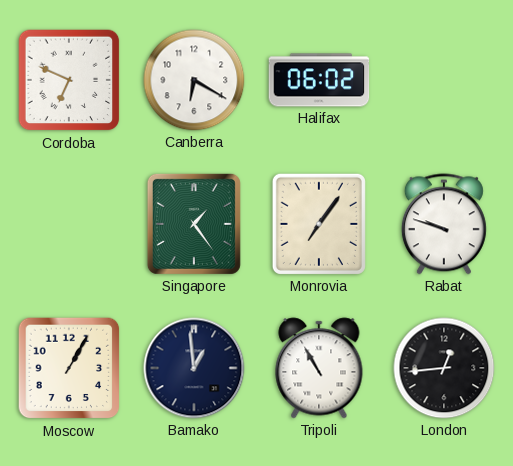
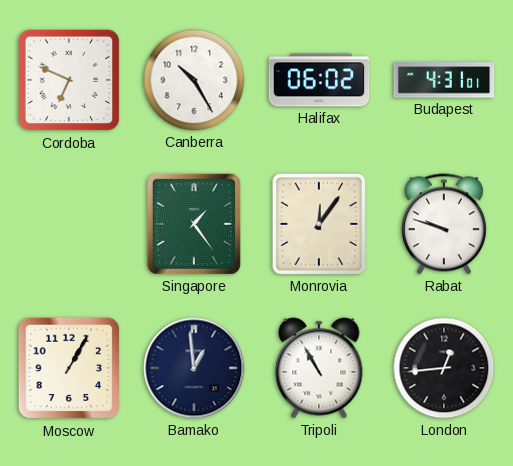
Canberra: 6:20 -> 10:25 (194, 80)
Budapest: none -> 4:31 (444, 80)
Monrovia: 7:06 -> 12:06 (319, 224)
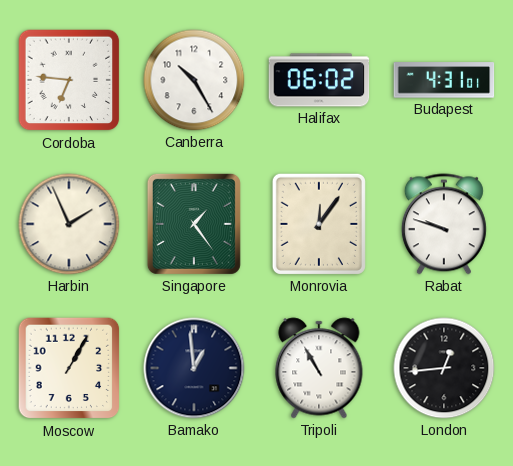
Cordoba: 6:49 -> 6:46 (69, 80)
Harbin: none -> 1:56 (69, 224)
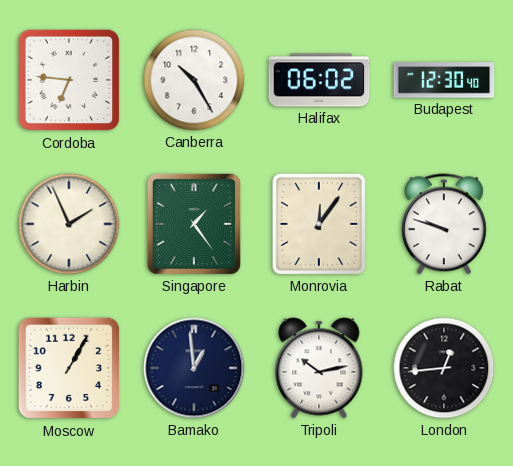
Budapest: 4:31 -> 12:30 (444, 80)
Tripoli: 10:55 -> 10:13 (319, 368)
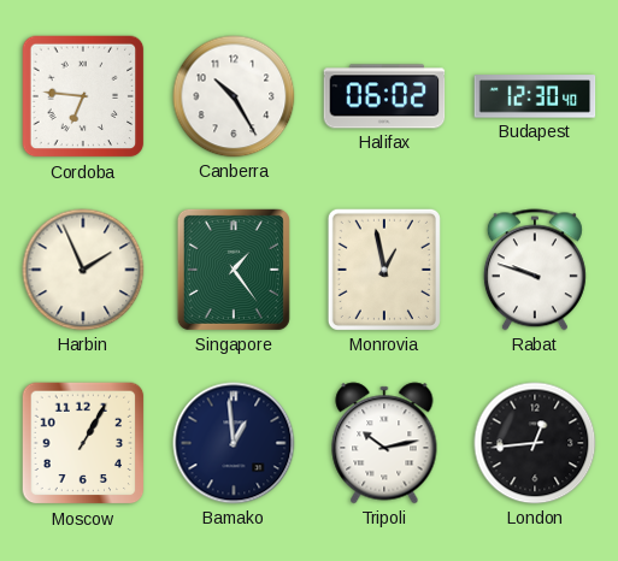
Monrovia: 12:06 -> 12:58 (384, 270)
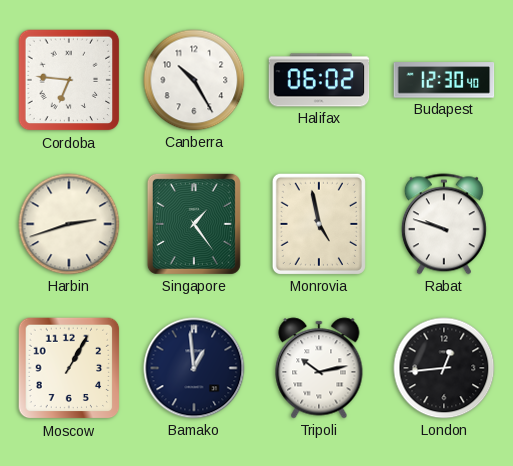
Harbin: 1:56 -> 2:42 (69, 224)
Monrovia: 12:58 -> 4:58 (319, 224)
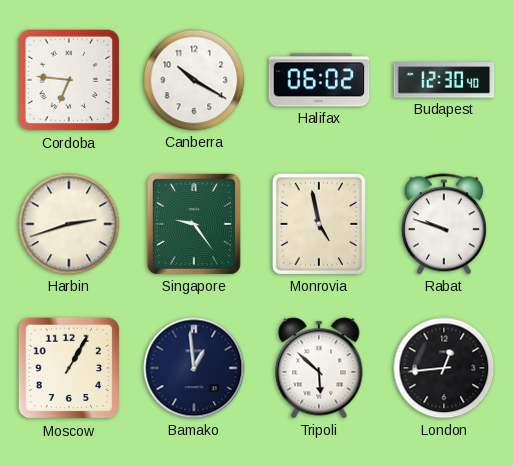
Canberra: 10:25 -> 10:20 (194, 80)
Singapore: 1:24 -> 9:24 (194, 224)
Tripoli: 10:13 -> 5:52 (319, 368)
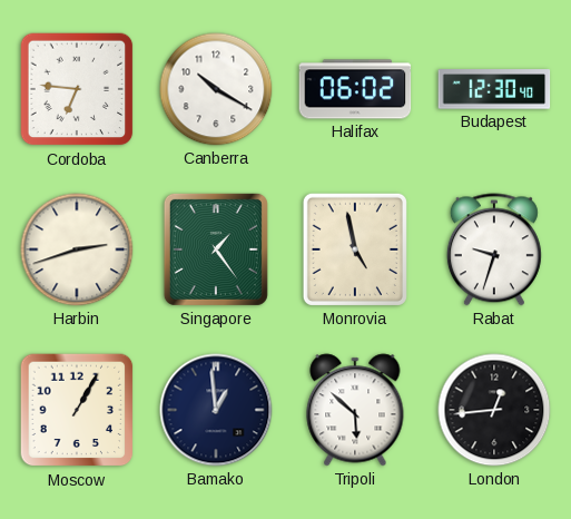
Singapore: 9:24 -> 1:24 (216, 249)
Rabat: 9:48 -> 9:33 (494, 249)
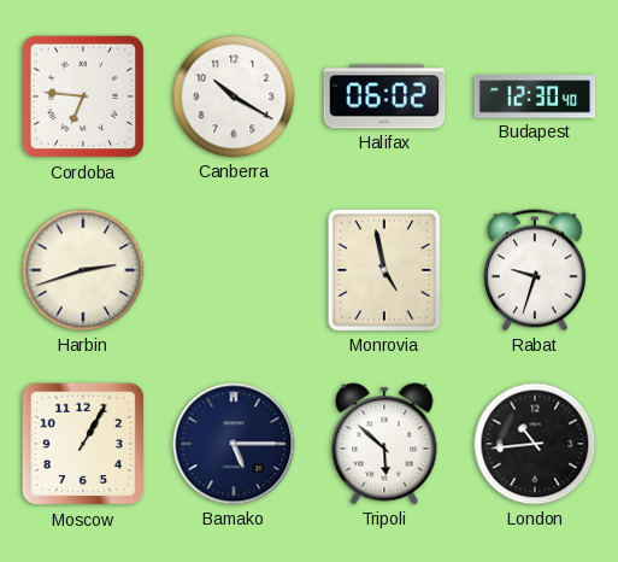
Singapore: 1:24 -> none (216, 249)
Bamako: 12:59 -> 5:15 (234, 444)
London: 12:44 -> 10:44 (535, 444)
